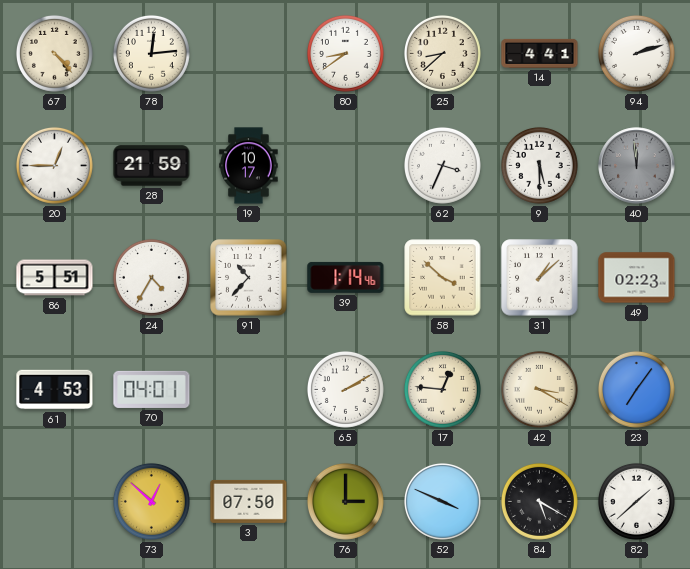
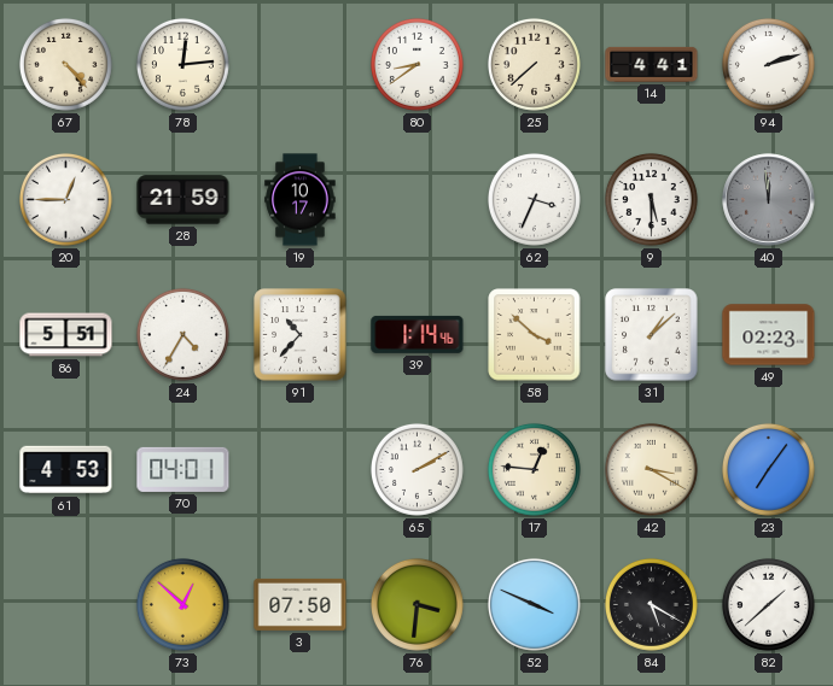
25: 8:38 -> 7:38 (534, 64)
76: 3:00 -> 3:31 (416, 604)
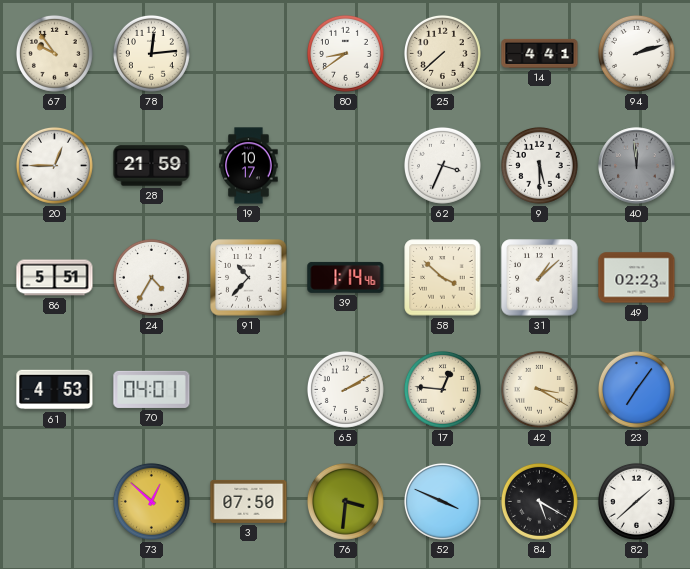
67: 4:23 -> 9:54 (54, 53)
